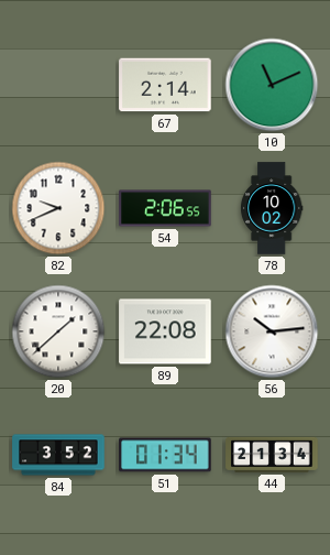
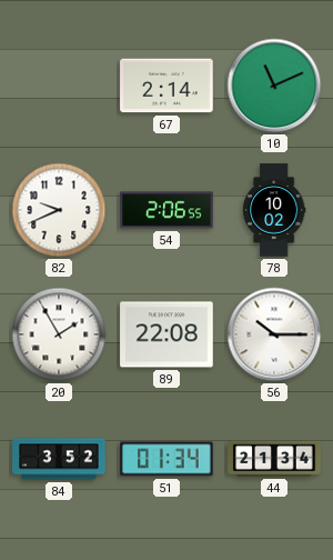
20: 1:38 -> 1:55 (59, 334)
56: 10:14 -> 10:15 (274, 334)
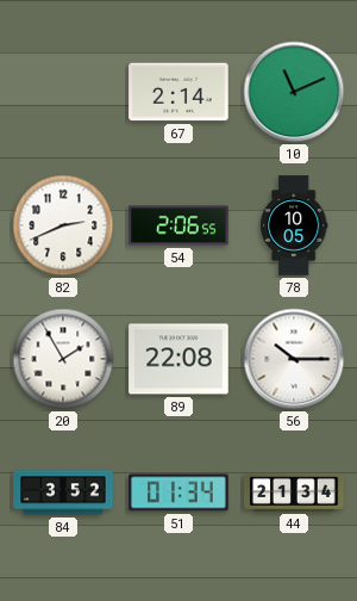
82: 9:41 -> 2:41 (63, 225)
78: 10:02 -> 10:05 (294, 225)
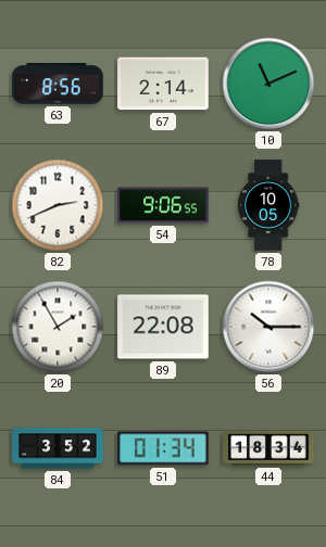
63: none -> 8:56 (58, 84)
54: 2:06 -> 9:06 (163, 205)
44: 21:34 -> 18:34 (268, 448)
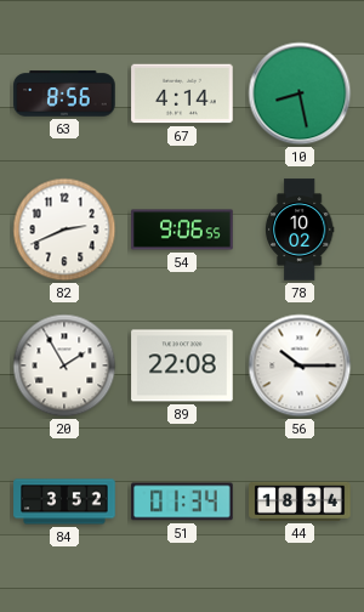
67: 2:14 -> 4:14 (182, 93)
10: 11:11 -> 8:28 (300, 93)
78: 10:05 -> 10:02 (300, 229)
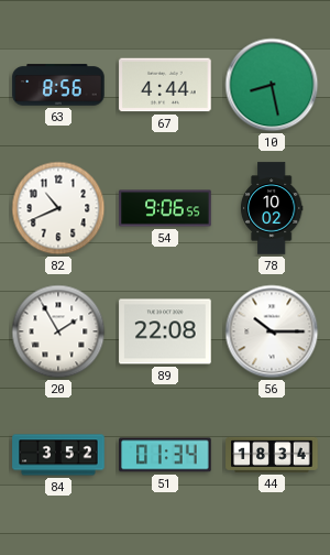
67: 4:14 -> 4:44 (165, 85)
82: 2:41 -> 10:41 (58, 208)
